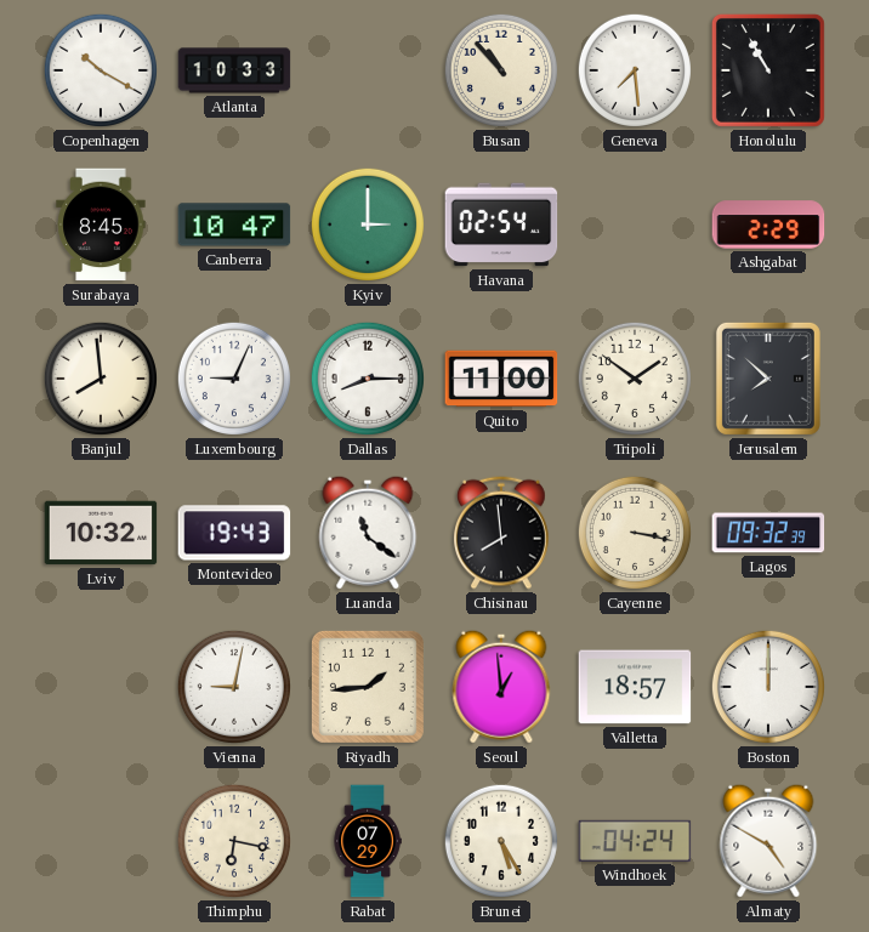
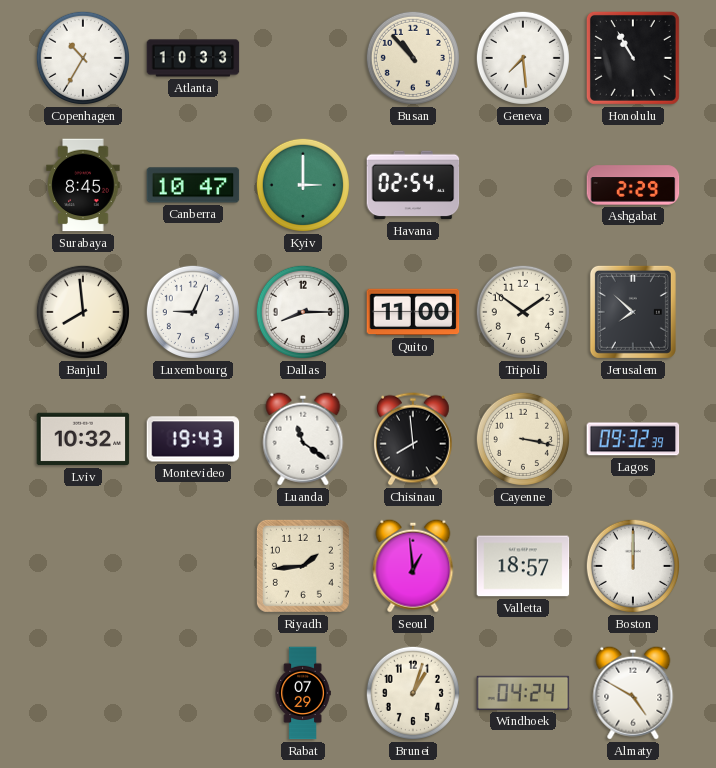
Copenhagen: 10:20 -> 10:35 (83, 58)
Vienna: 9:02 -> none (234, 687)
Thimphu: 6:17 -> none (234, 841)
Brunei: 5:25 -> 1:03 (413, 693)
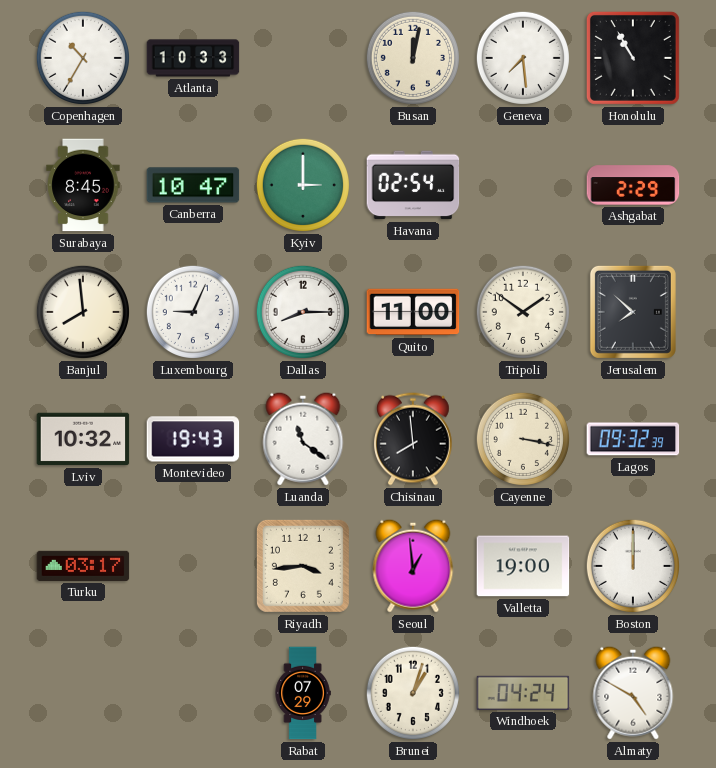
Busan: 10:53 -> 12:02 (413, 58)
Turku: none -> 03:17 (83, 566)
Riyadh: 1:44 -> 3:44 (303, 566)
Valletta: 18:57 -> 19:00 (523, 566)
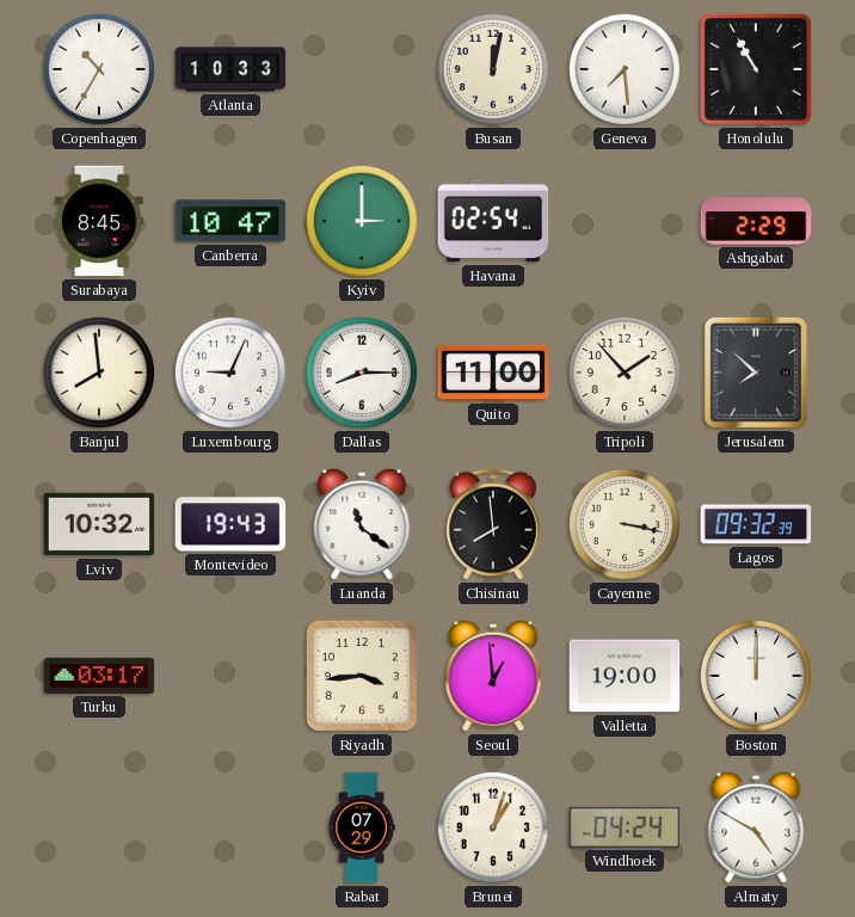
Tripoli: 1:51 -> 1:53 (625, 373)
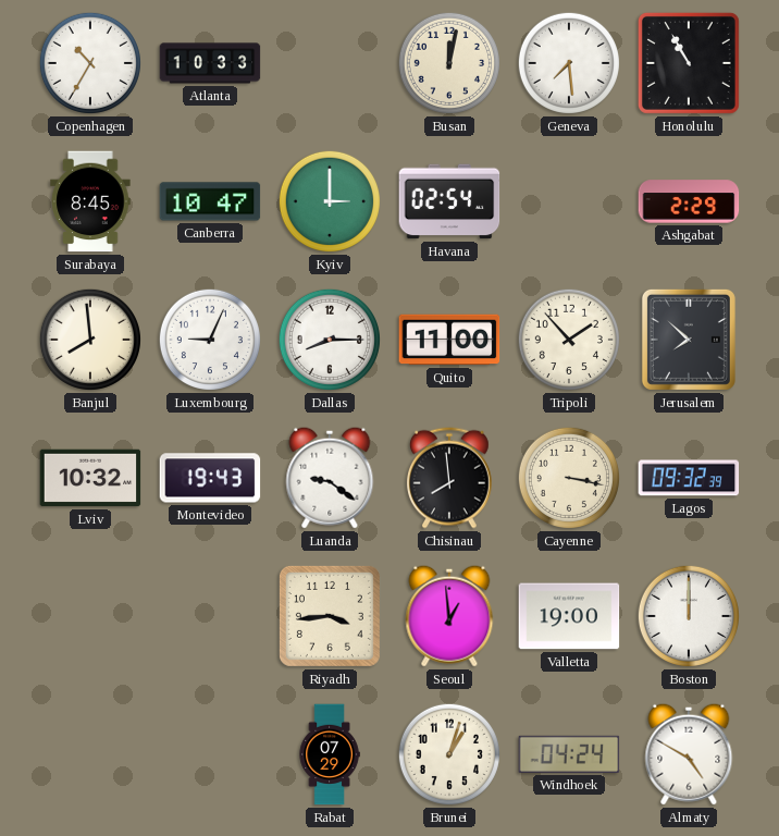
Luanda: 11:21 -> 9:21 (330, 478)
Turku: 03:17 -> none (99, 676)
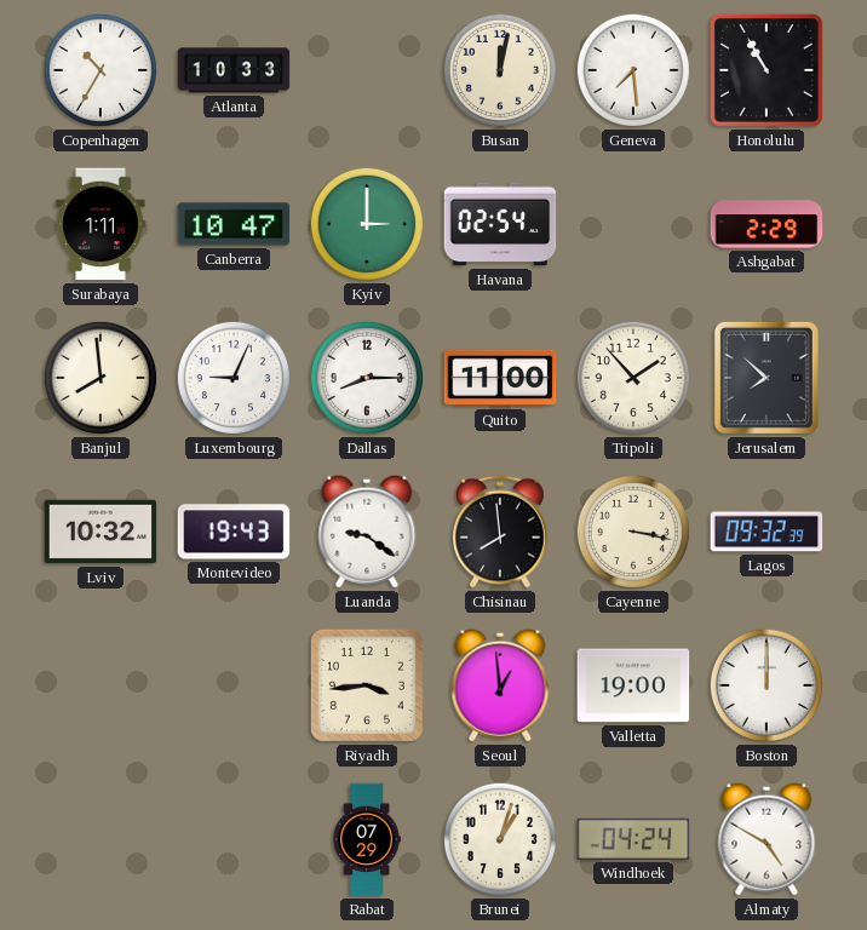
Surabaya: 8:45 -> 1:11 (101, 224)
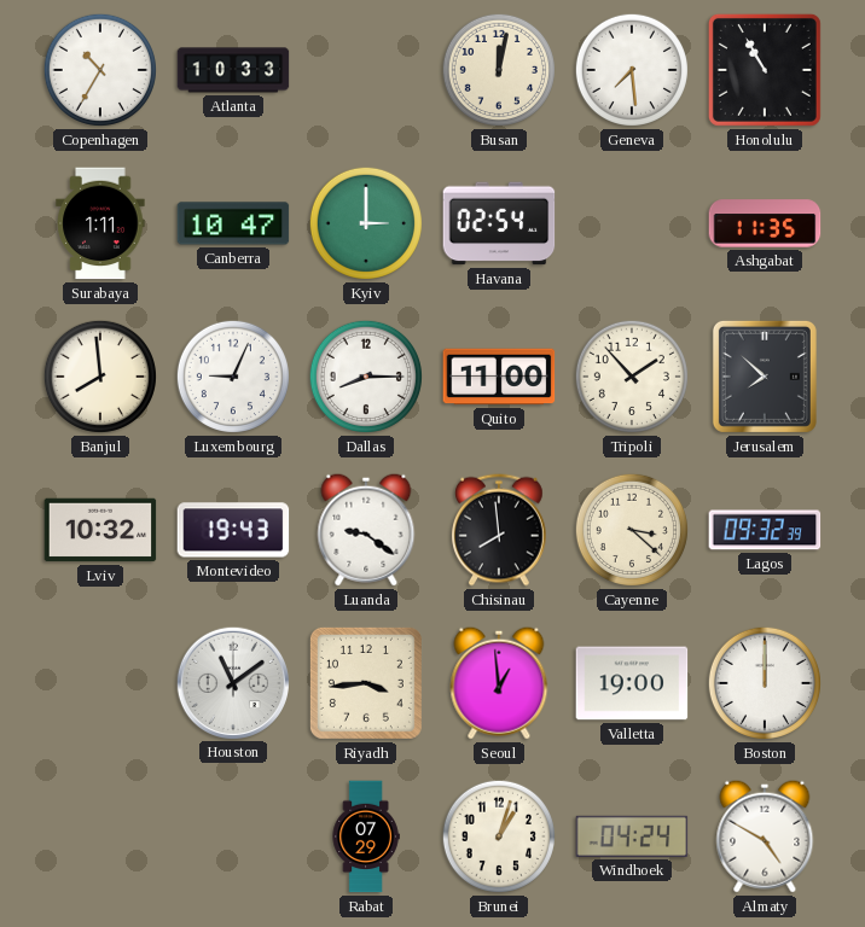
Ashgabat: 2:29 -> 11:35 (765, 223)
Cayenne: 3:17 -> 3:22 (632, 530)
Houston: none -> 11:09 (232, 682)
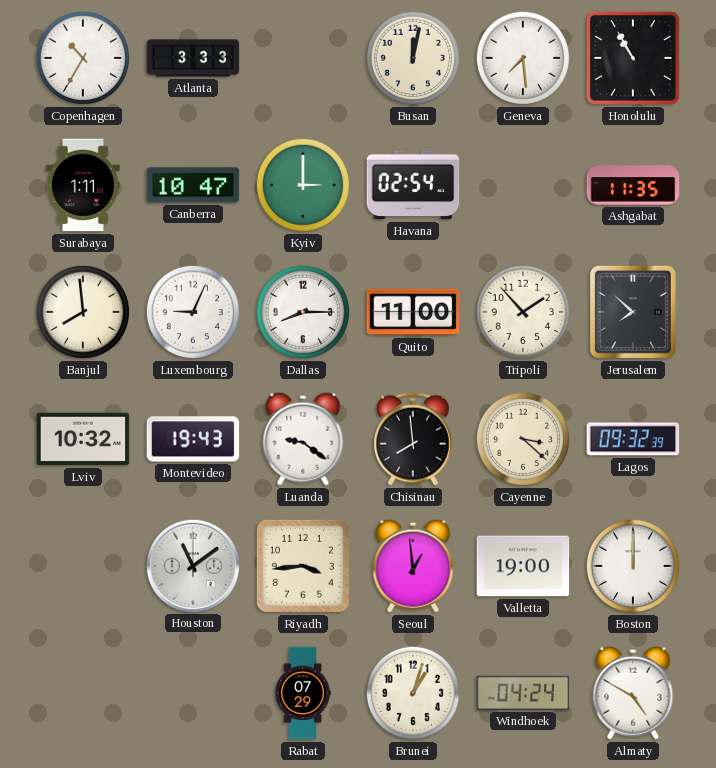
Atlanta: 10:33 -> 3:33 (193, 58)
